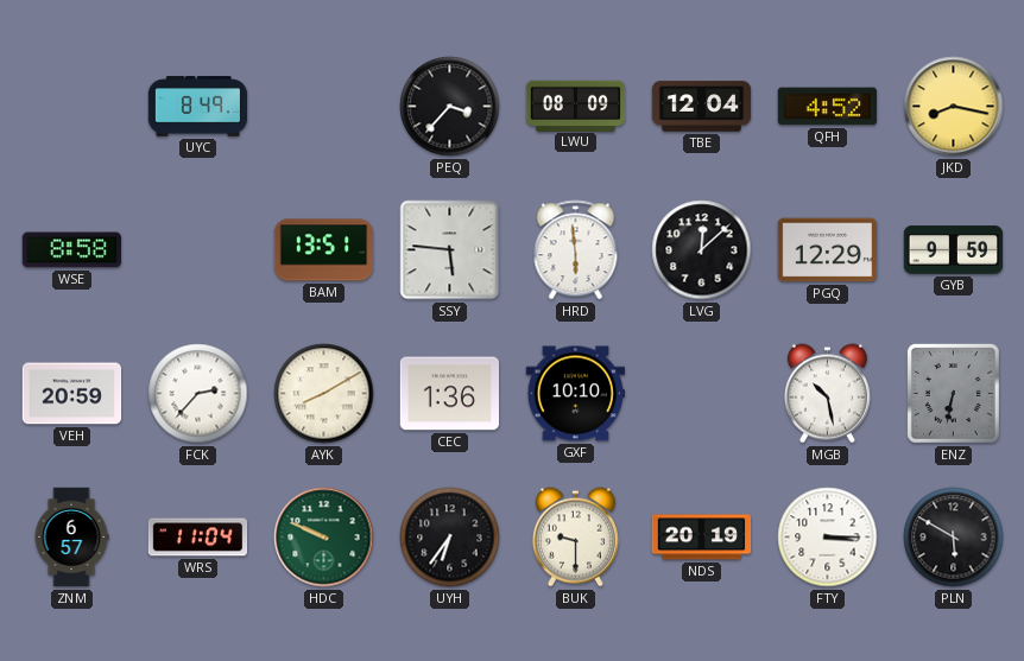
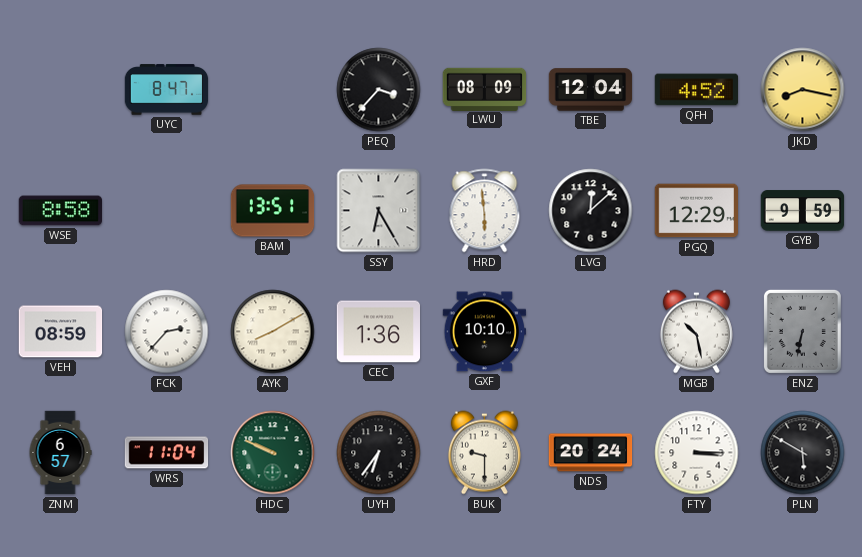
UYC: 8:49 -> 8:47 (167, 90)
SSY: 5:46 -> 6:25 (379, 211)
VEH: 20:59 -> 08:59 (61, 332)
NDS: 20:19 -> 20:24 (591, 453)
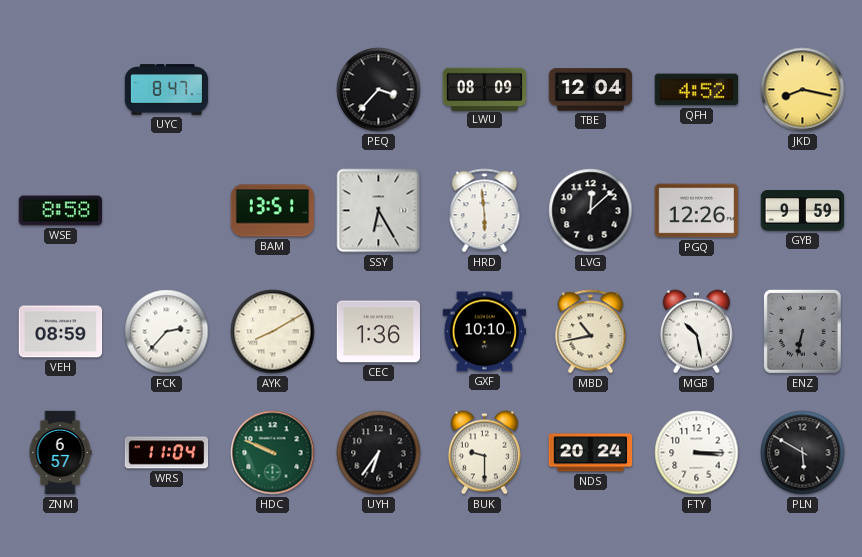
PGQ: 12:29 -> 12:26 (696, 211)
MBD: none -> 10:43 (591, 332)
